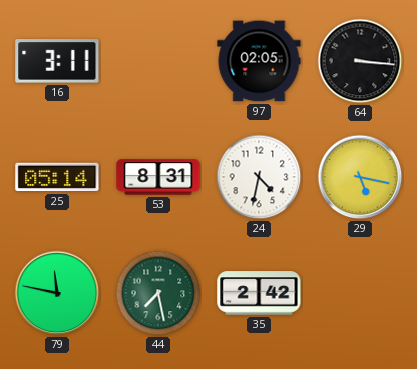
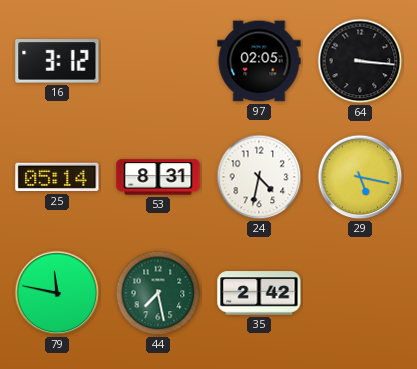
16: 3:11 -> 3:12 (57, 61)
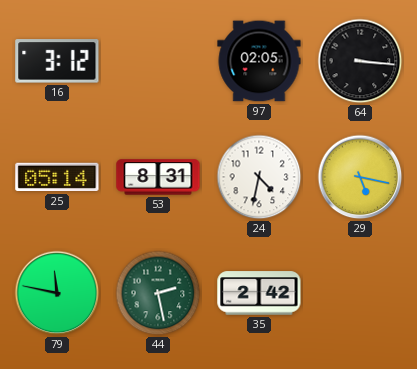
44: 7:28 -> 2:28 (158, 293)
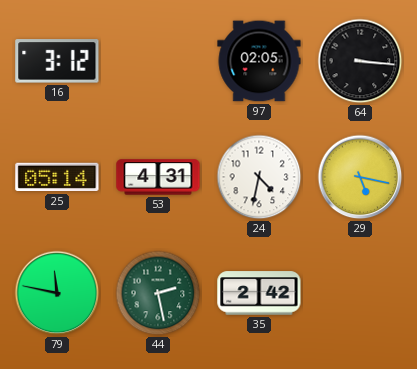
53: 8:31 -> 4:31 (158, 177)
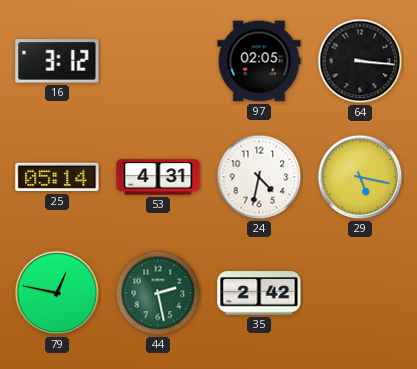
79: 11:47 -> 12:47 (57, 293)
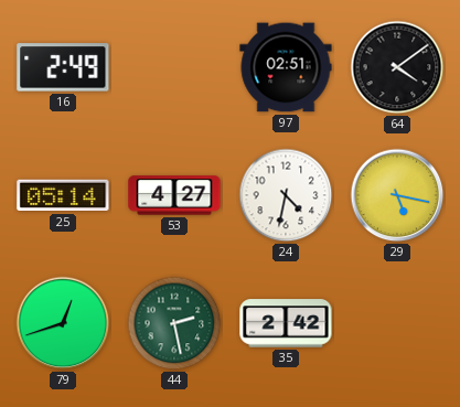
16: 3:12 -> 2:49 (63, 67)
97: 02:05 -> 02:51 (286, 67)
64: 3:16 -> 4:09 (397, 67)
53: 4:31 -> 4:27 (174, 195)
79: 12:47 -> 12:42 (63, 323)
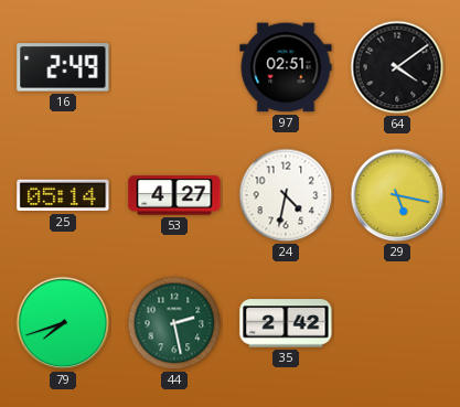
79: 12:42 -> 7:42 (63, 323)
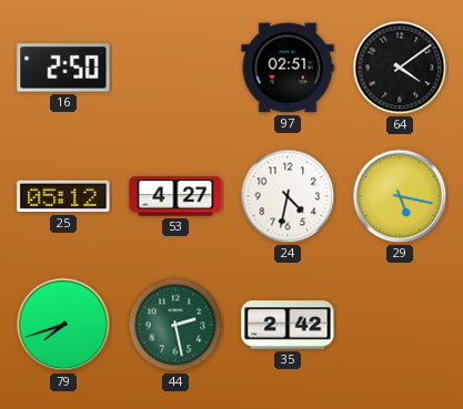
16: 2:49 -> 2:50 (63, 68)
25: 05:14 -> 05:12 (63, 196)
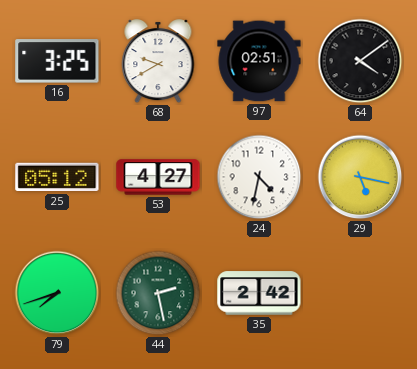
16: 2:50 -> 3:25 (57, 61)
68: none -> 9:40 (158, 62)
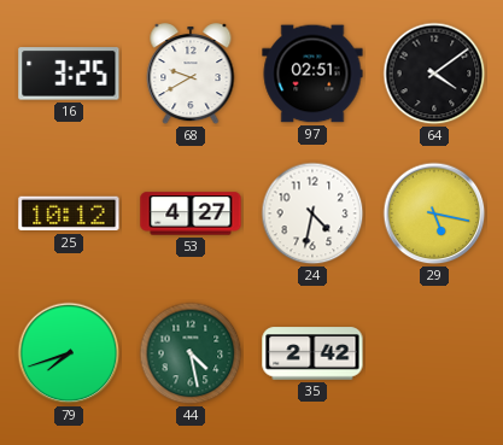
25: 05:12 -> 10:12 (69, 213)
44: 2:28 -> 4:28 (191, 353)
